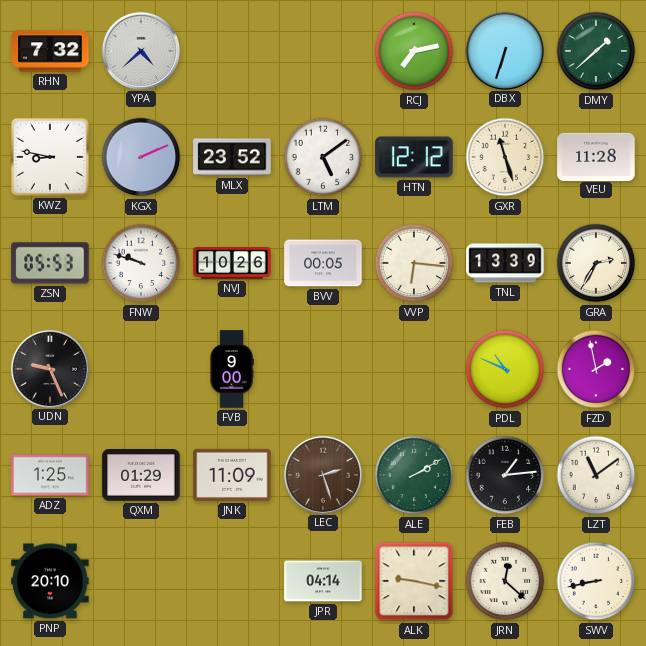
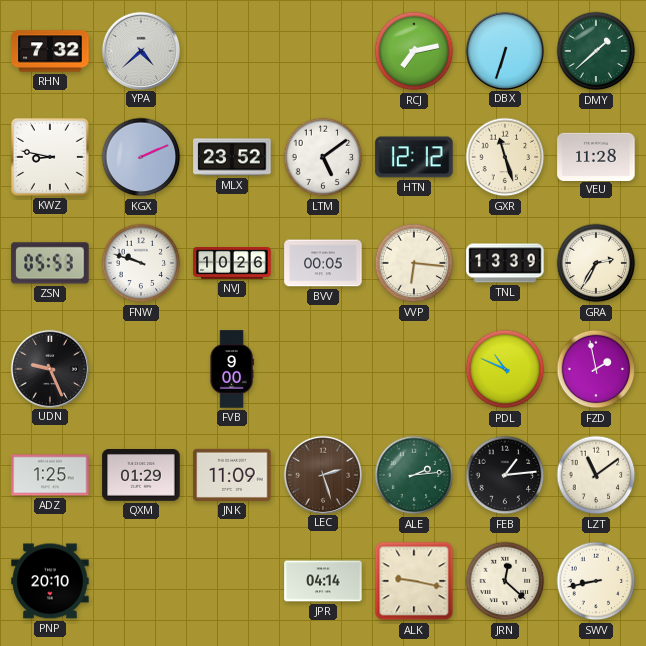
ALE: 2:10 -> 2:14 (414, 475)
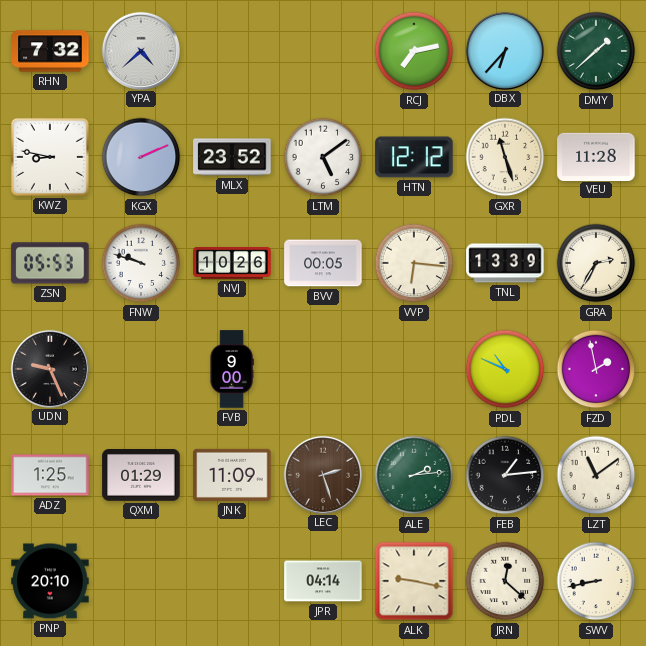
DBX: 6:33 -> 6:37 (504, 50)
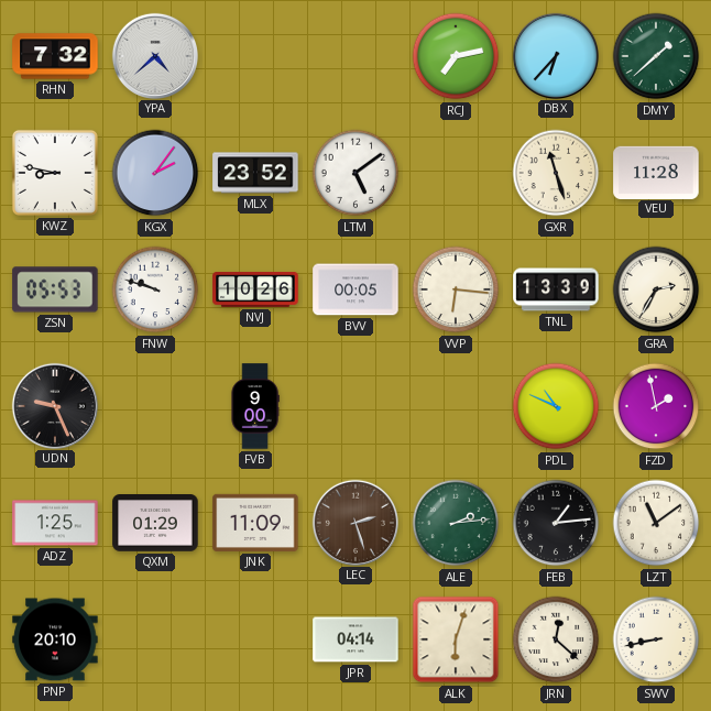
KGX: 2:11 -> 2:06 (155, 173)
HTN: 12:12 -> none (414, 157)
ALK: 9:17 -> 6:03 (456, 639)
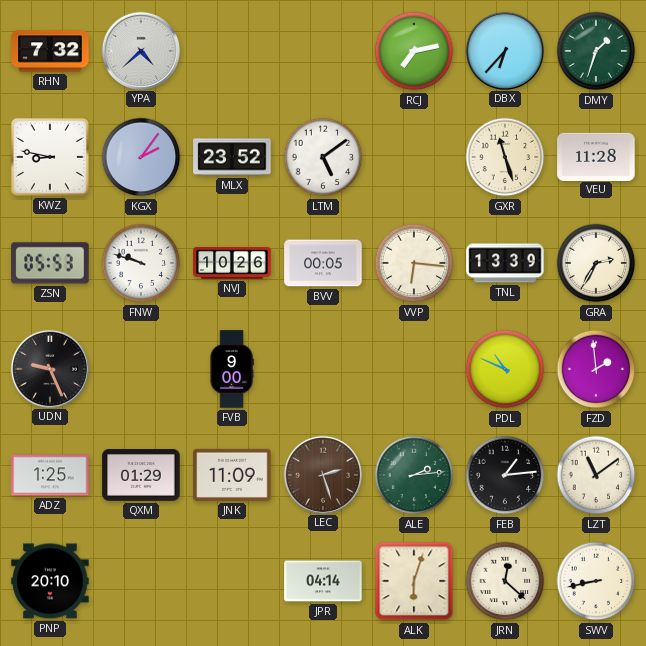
DMY: 1:38 -> 1:33 (596, 51)
FZD: 1:58 -> 1:59 (596, 369)
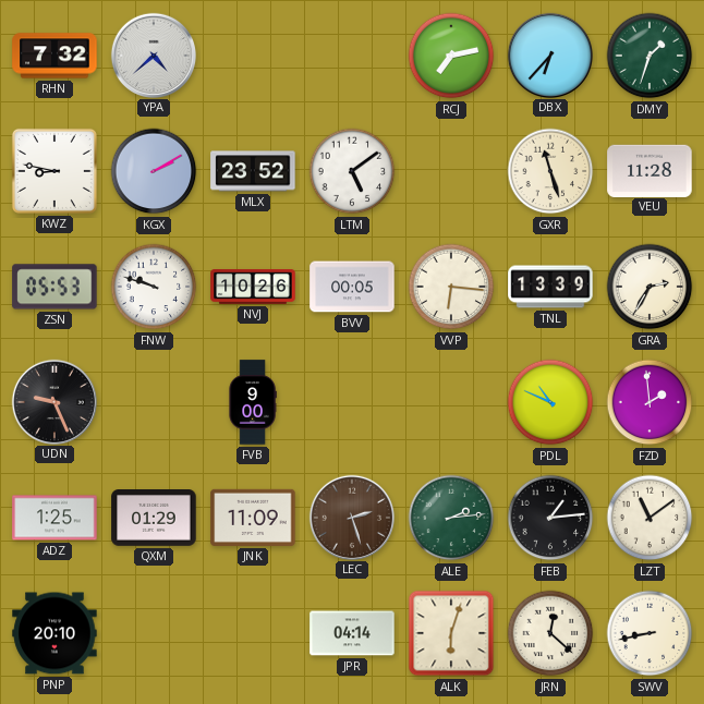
KGX: 2:06 -> 2:10 (154, 171)
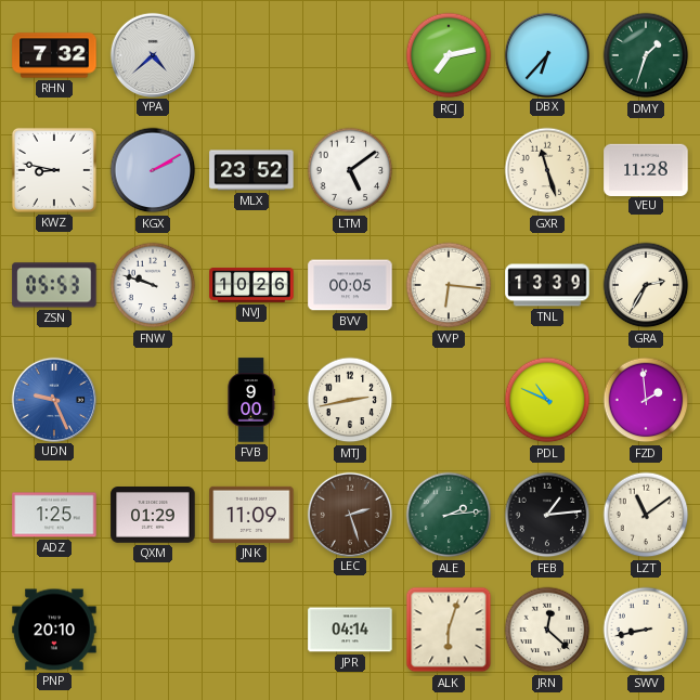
UDN dial: black -> blue (53, 399)
MTJ: none -> 2:43 (350, 400)
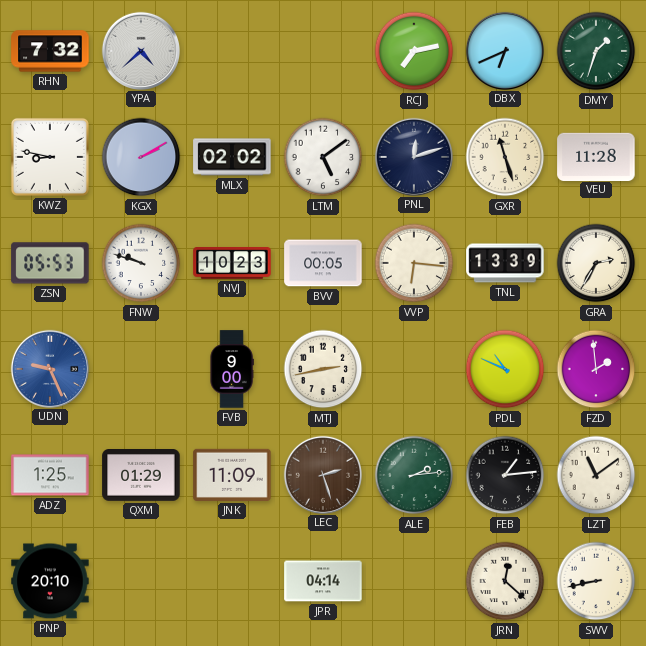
DBX: 6:37 -> 6:41 (504, 50)
MLX: 23:52 -> 02:02 (232, 157)
PNL: none -> 12:12 (413, 156)
NVJ: 10:26 -> 10:23 (232, 264)
ALK: 6:03 -> none (449, 630)
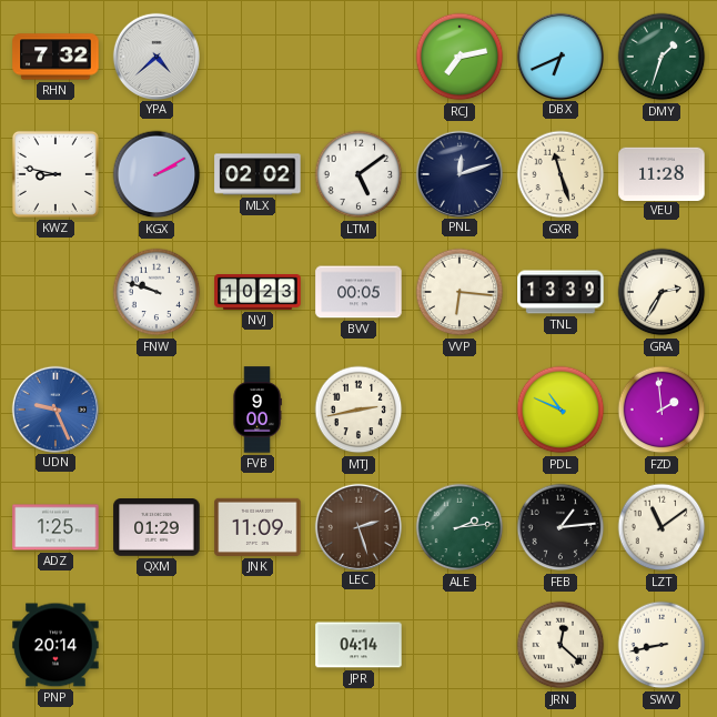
ZSN: 05:53 -> none (50, 263)
PNP: 20:10 -> 20:14 (55, 645)
